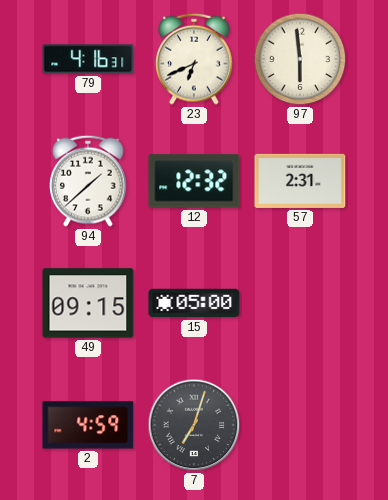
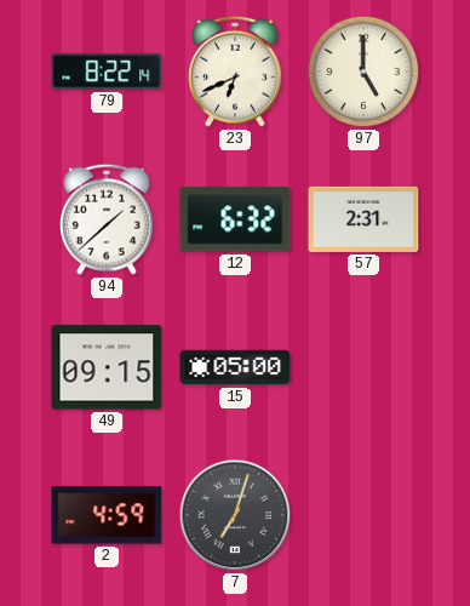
79: 4:16 -> 8:22 (107, 72)
97: 5:59 -> 5:00 (363, 72)
12: 12:32 -> 6:32 (235, 219)
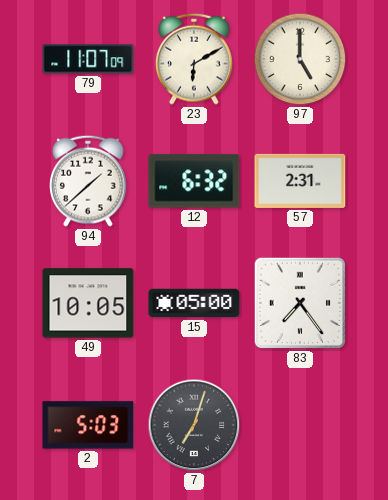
79: 8:22 -> 11:07 (88, 59)
23: 6:41 -> 6:10 (195, 59)
49: 09:15 -> 10:05 (88, 303)
83: none -> 7:24 (300, 303)
2: 4:59 -> 5:03 (88, 425)
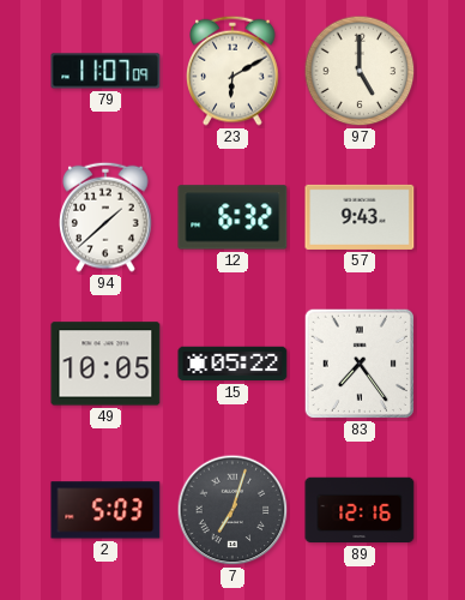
57: 2:31 -> 9:43 (360, 217)
15: 05:00 -> 05:22 (232, 364)
89: none -> 12:16 (360, 510)
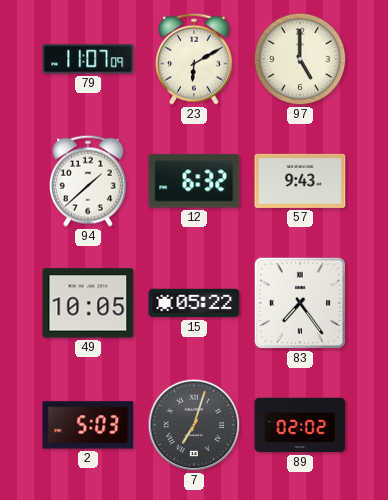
89: 12:16 -> 02:02 (300, 425)
